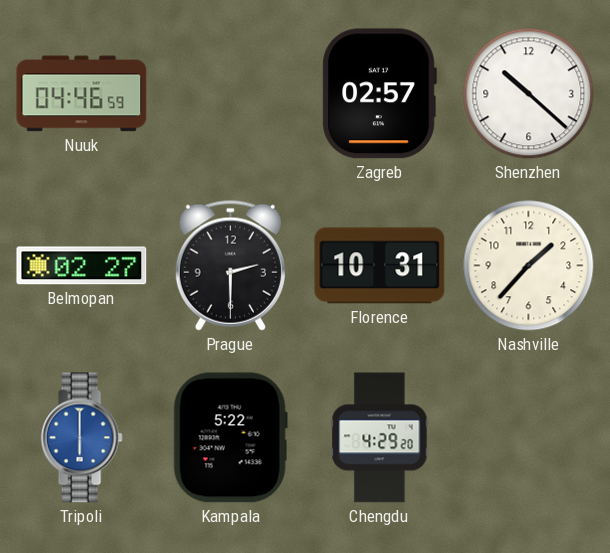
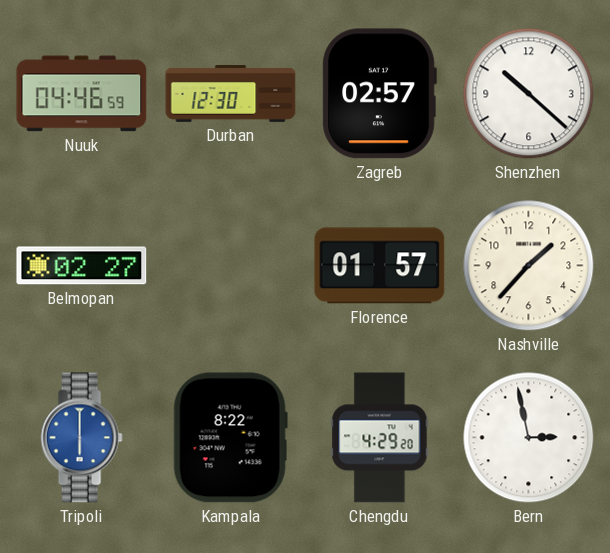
Durban: none -> 12:30 (231, 94)
Prague: 2:30 -> none (230, 265)
Florence: 10:31 -> 01:57 (380, 266)
Kampala: 5:22 -> 8:22 (230, 438)
Bern: none -> 2:58 (529, 438)
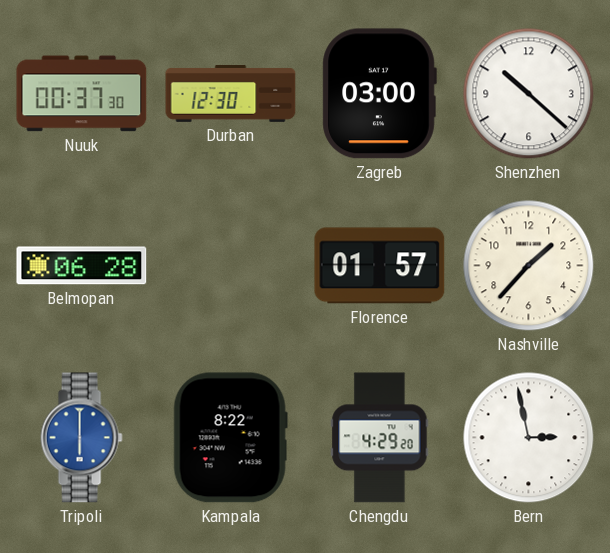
Nuuk: 04:46 -> 00:37 (82, 94)
Zagreb: 02:57 -> 03:00 (379, 94)
Belmopan: 02:27 -> 06:28 (82, 266)
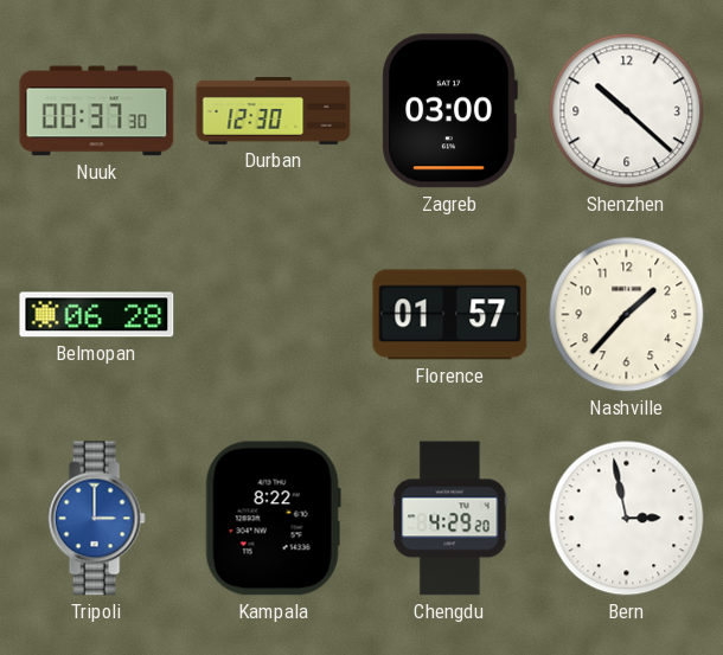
Tripoli: 6:00 -> 3:00 (96, 519)
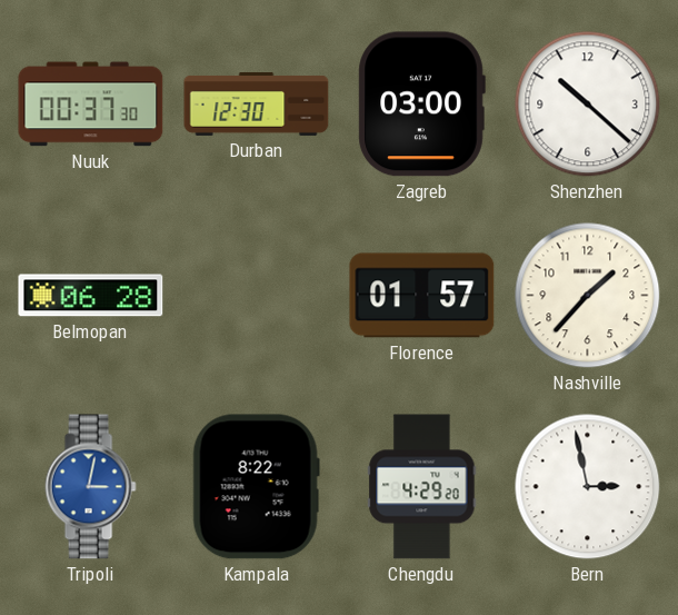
Tripoli: 3:00 -> 3:02 (90, 487)
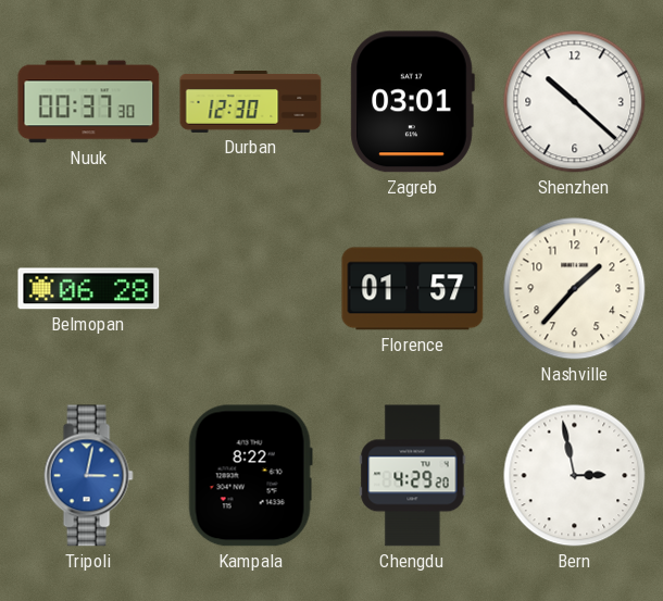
Zagreb: 03:00 -> 03:01 (412, 102)
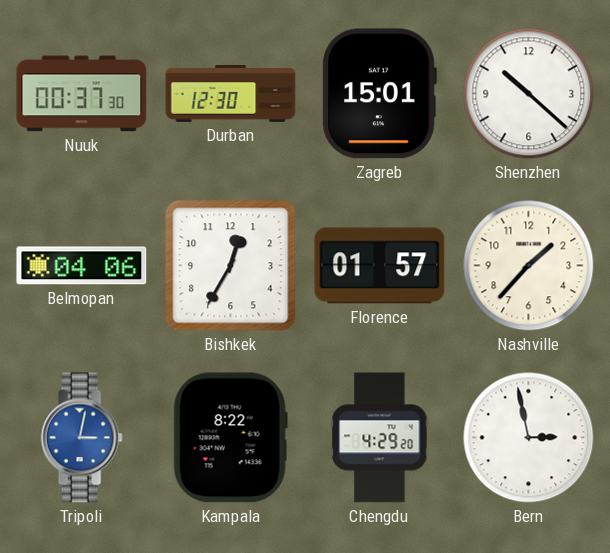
Zagreb: 03:01 -> 15:01 (379, 94)
Belmopan: 06:28 -> 04:06 (82, 266)
Bishkek: none -> 12:35 (231, 266)
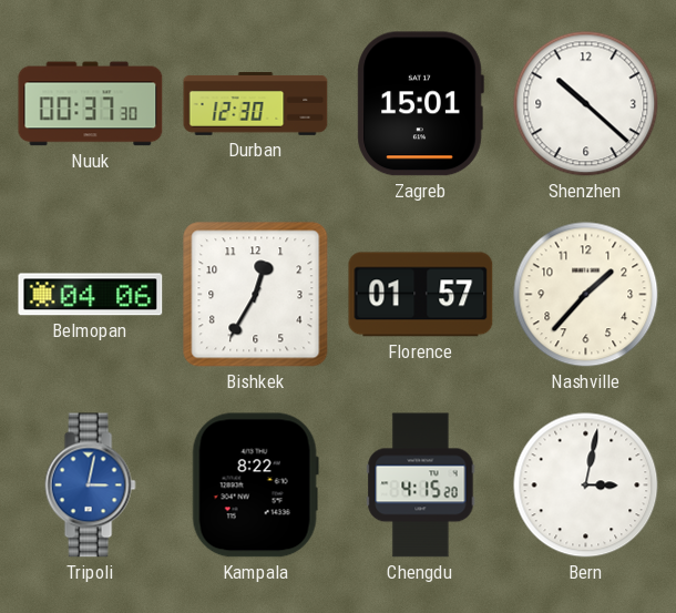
Chengdu: 4:29 -> 4:15 (421, 486)
Bern: 2:58 -> 3:02 (586, 486)
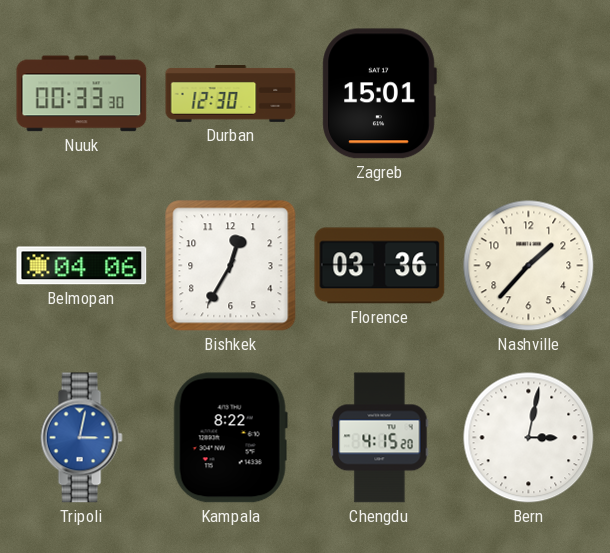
Nuuk: 00:37 -> 00:33 (82, 94)
Shenzhen: 10:22 -> none (586, 104)
Florence: 01:57 -> 03:36 (380, 266)
